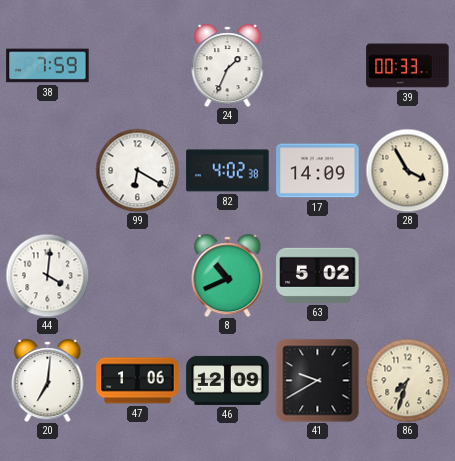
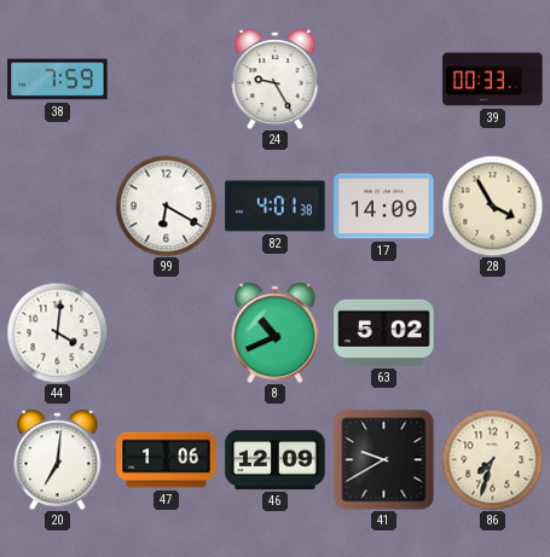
24: 1:34 -> 9:25 (276, 80)
82: 4:02 -> 4:01 (276, 207)
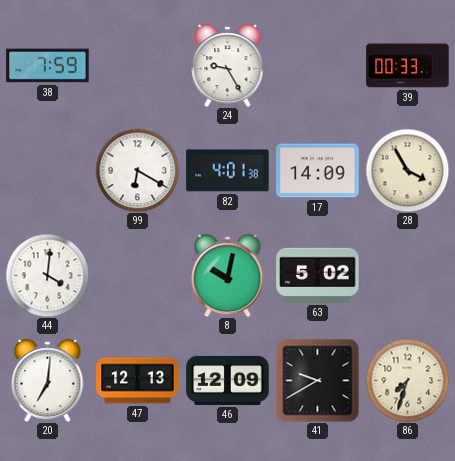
8: 10:41 -> 10:02 (228, 276)
47: 1:06 -> 12:13 (138, 381)
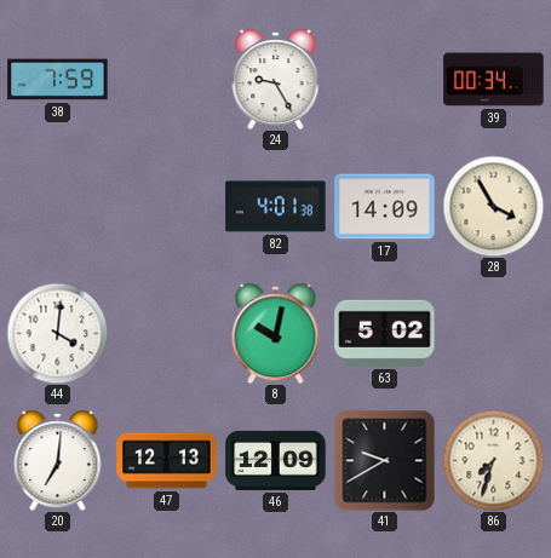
39: 00:33 -> 00:34 (494, 80)
99: 6:20 -> none (137, 170)
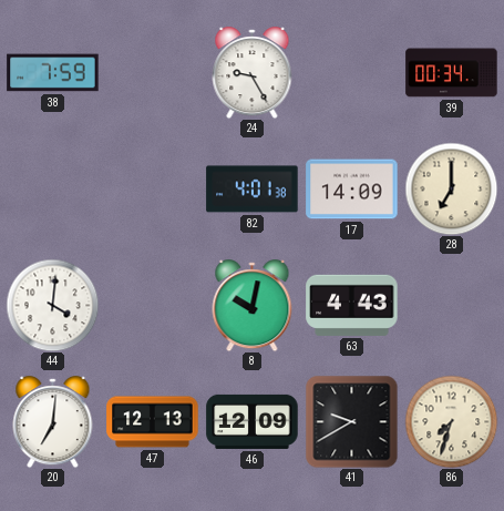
28: 3:55 -> 7:00 (451, 188)
63: 5:02 -> 4:43 (352, 305)
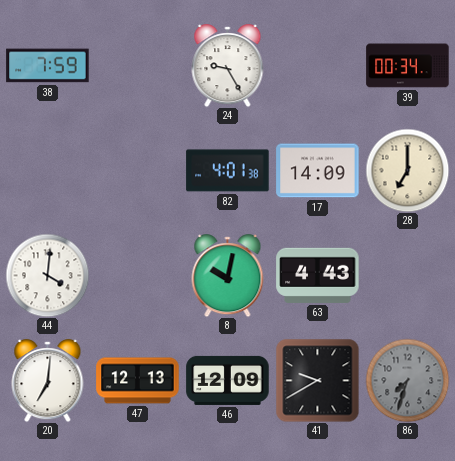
86 dial: cream -> grey (407, 380)
